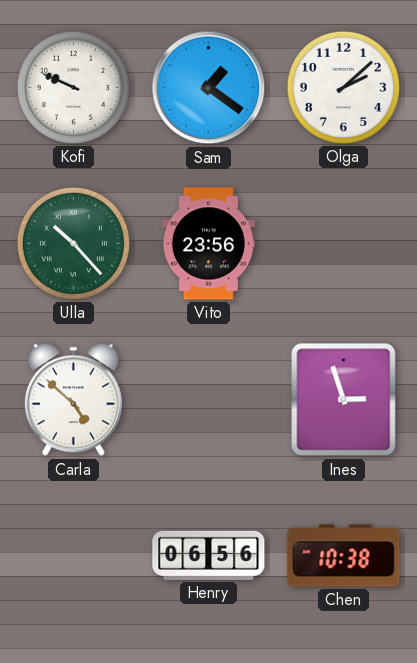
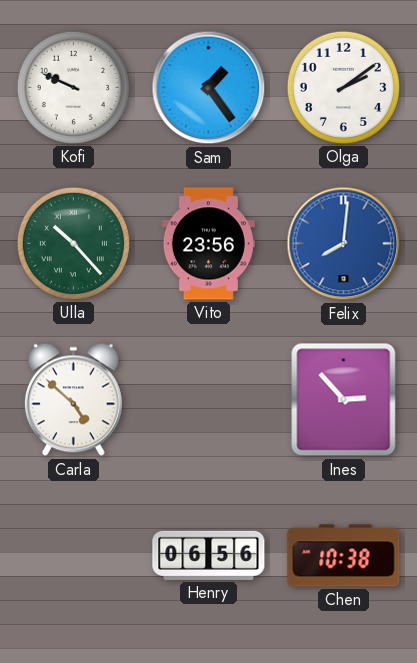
Sam: 1:21 -> 1:24 (209, 88)
Olga: 2:08 -> 2:09 (343, 87)
Felix: none -> 8:01 (344, 244)
Ines: 2:57 -> 2:53 (344, 400)
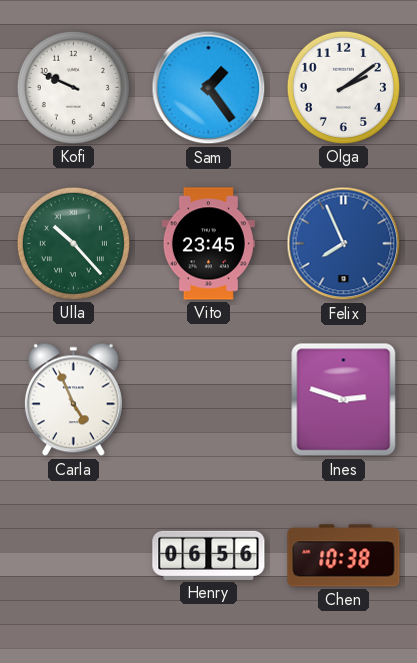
Vito: 23:56 -> 23:45 (208, 244)
Felix: 8:01 -> 7:56 (344, 244)
Carla: 4:52 -> 4:56 (73, 400)
Ines: 2:53 -> 2:48 (344, 400)
